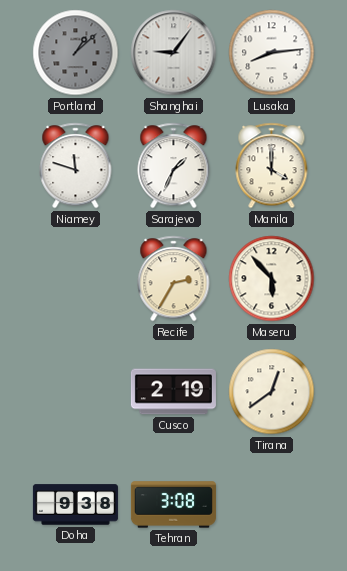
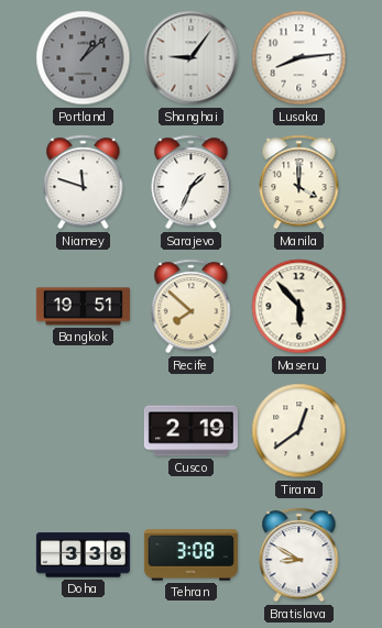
Bangkok: none -> 19:51 (83, 307)
Recife: 2:35 -> 7:52 (192, 307)
Doha: 9:38 -> 3:38 (83, 555)
Bratislava: none -> 8:50 (299, 555)
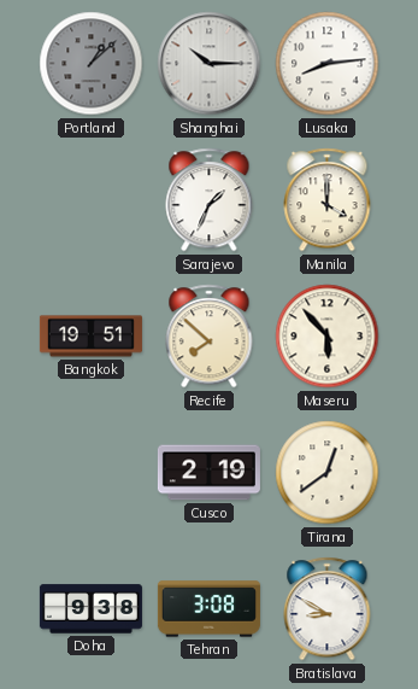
Shanghai: 9:06 -> 10:15 (210, 64)
Niamey: 11:48 -> none (84, 183)
Doha: 3:38 -> 9:38 (90, 609)
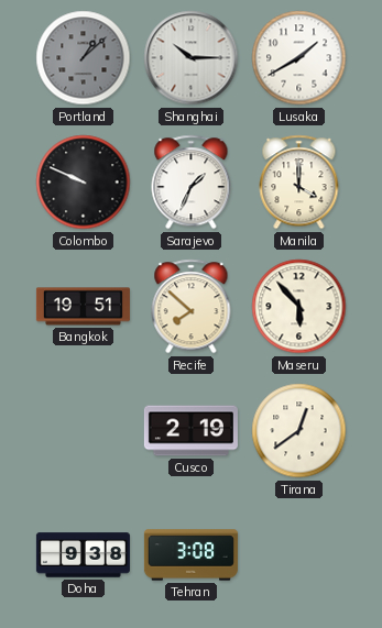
Lusaka: 8:14 -> 1:40 (299, 58)
Colombo: none -> 9:49 (84, 183)
Bratislava: 8:50 -> none (328, 609)
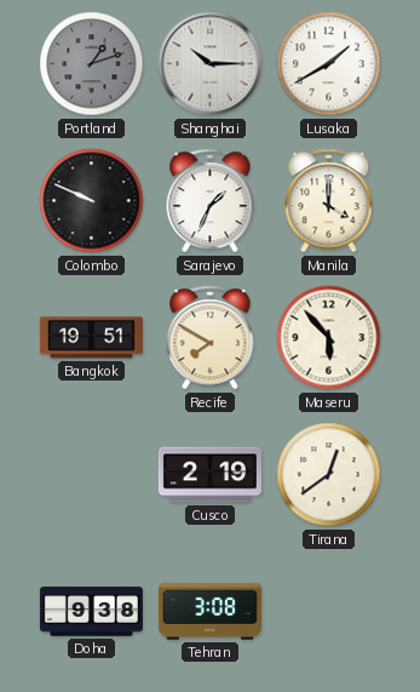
Portland: 1:08 -> 1:12 (92, 64)
Recife: 7:52 -> 7:50 (211, 338)
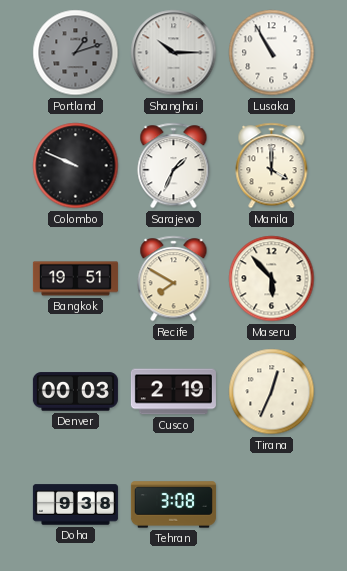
Lusaka: 1:40 -> 10:55 (272, 53)
Denver: none -> 00:03 (75, 392)
Tirana: 12:39 -> 12:34 (272, 392)
